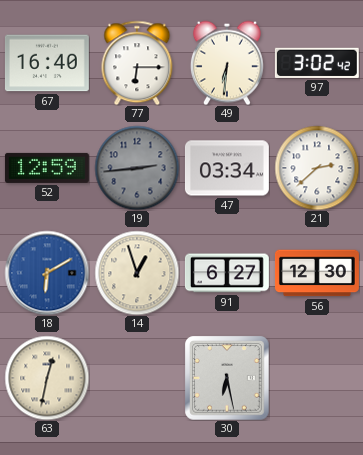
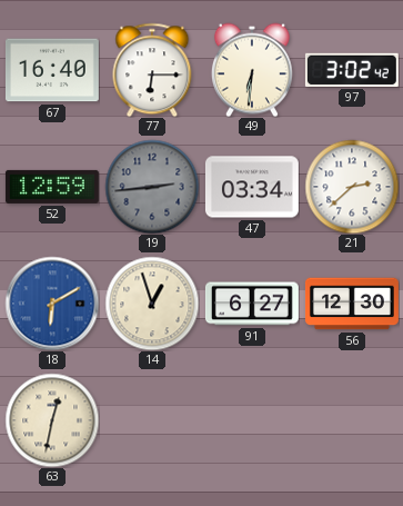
30: 6:28 -> none (227, 378)
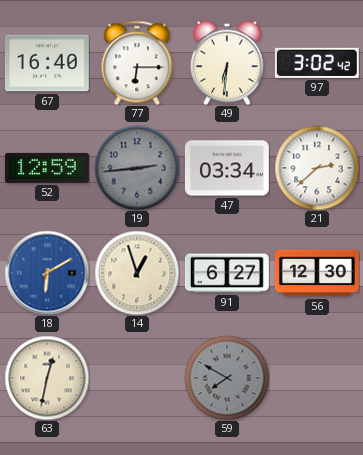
59: none -> 7:50 (227, 378)
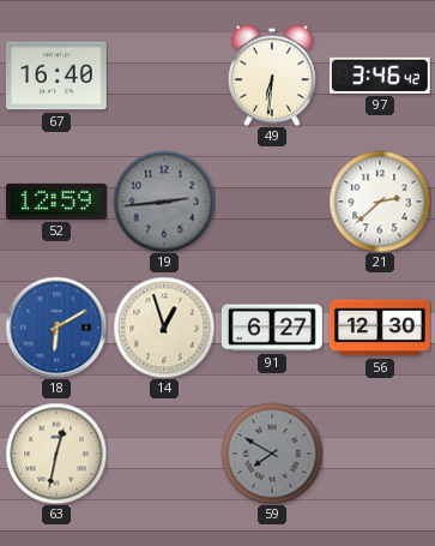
77: 6:15 -> none (137, 63)
97: 3:02 -> 3:46 (380, 76)
47: 03:34 -> none (227, 168)
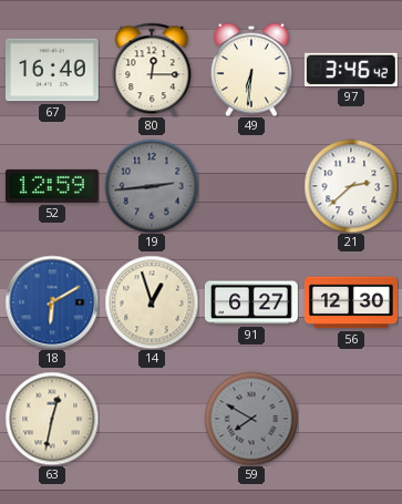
80: none -> 12:15 (152, 70)
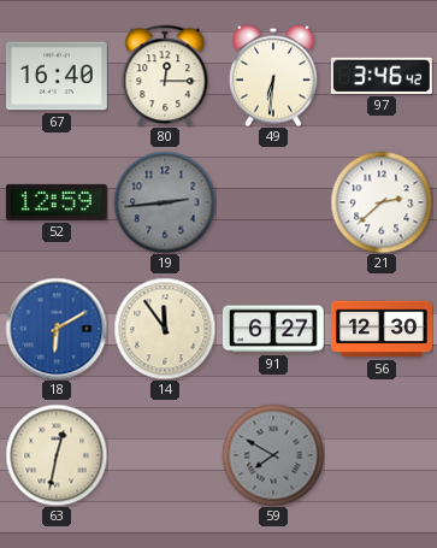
14: 12:57 -> 11:54 (165, 329)
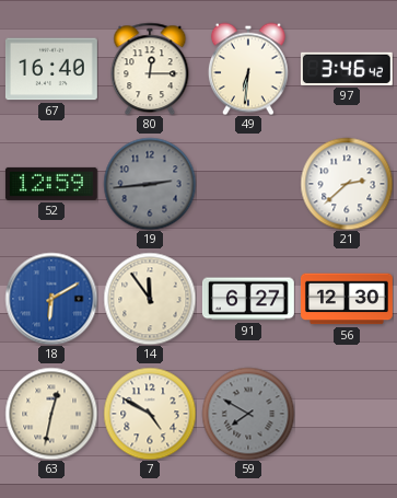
7: none -> 4:50 (150, 414)
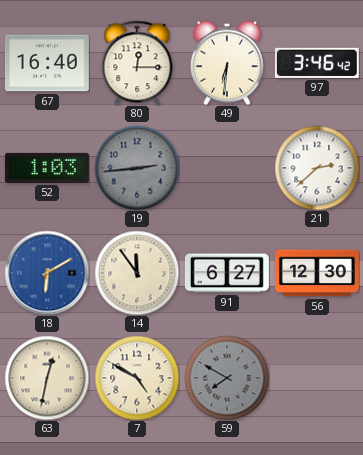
52: 12:59 -> 1:03 (47, 168)
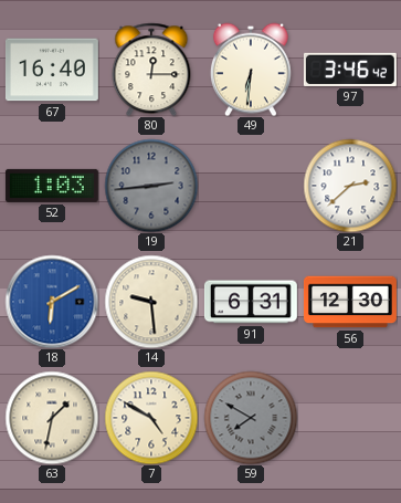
14: 11:54 -> 9:29 (151, 302)
91: 6:27 -> 6:31 (251, 302)
63: 12:32 -> 1:32 (52, 418)
